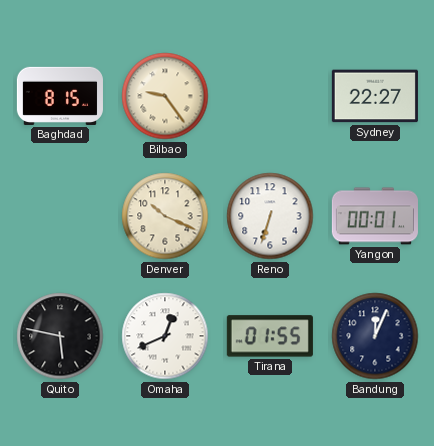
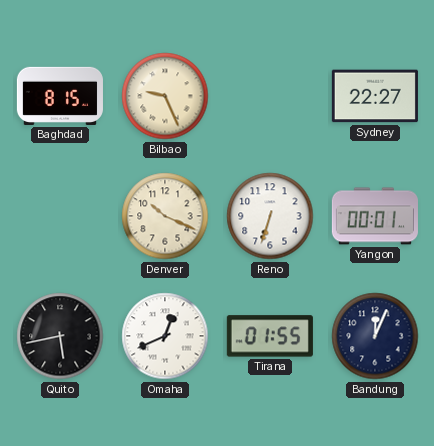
Bilbao: 9:24 -> 9:26 (165, 96)
Quito: 5:47 -> 5:43 (60, 336)
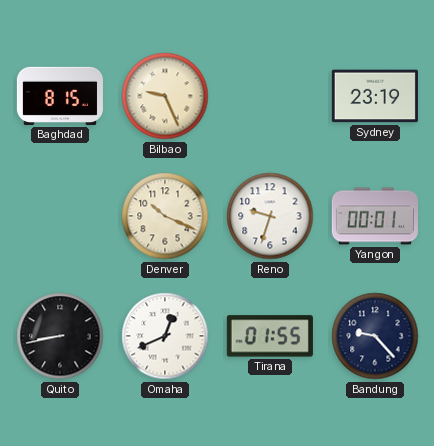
Sydney: 22:27 -> 23:19 (375, 96)
Reno: 6:33 -> 9:33 (270, 216)
Quito: 5:43 -> 8:43 (60, 336)
Bandung: 12:04 -> 9:23 (375, 336)
